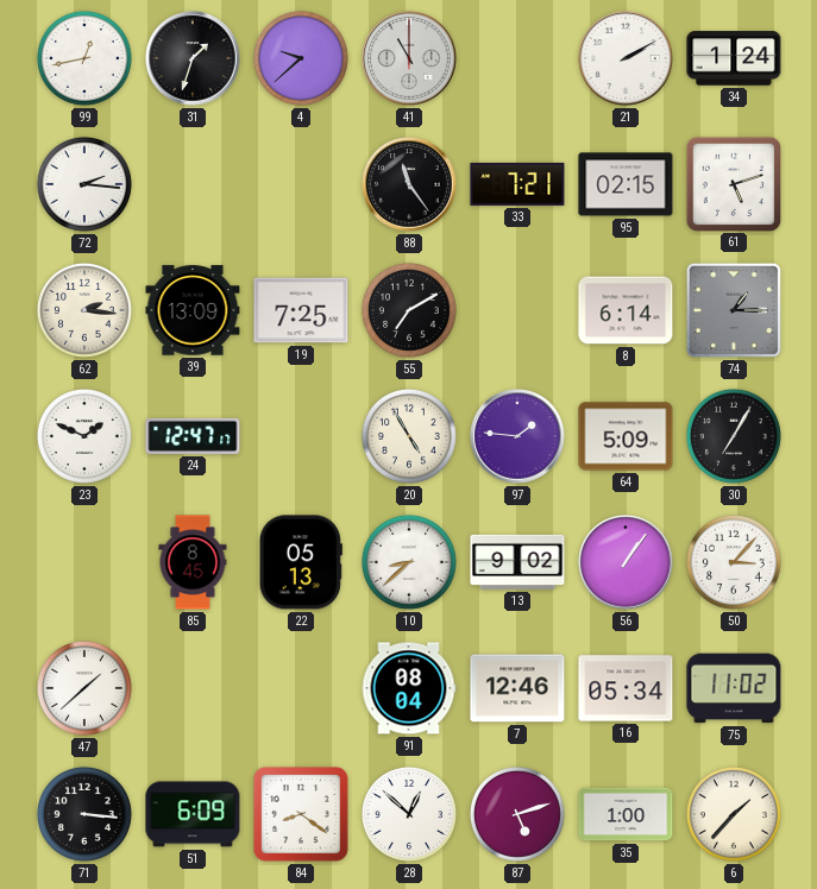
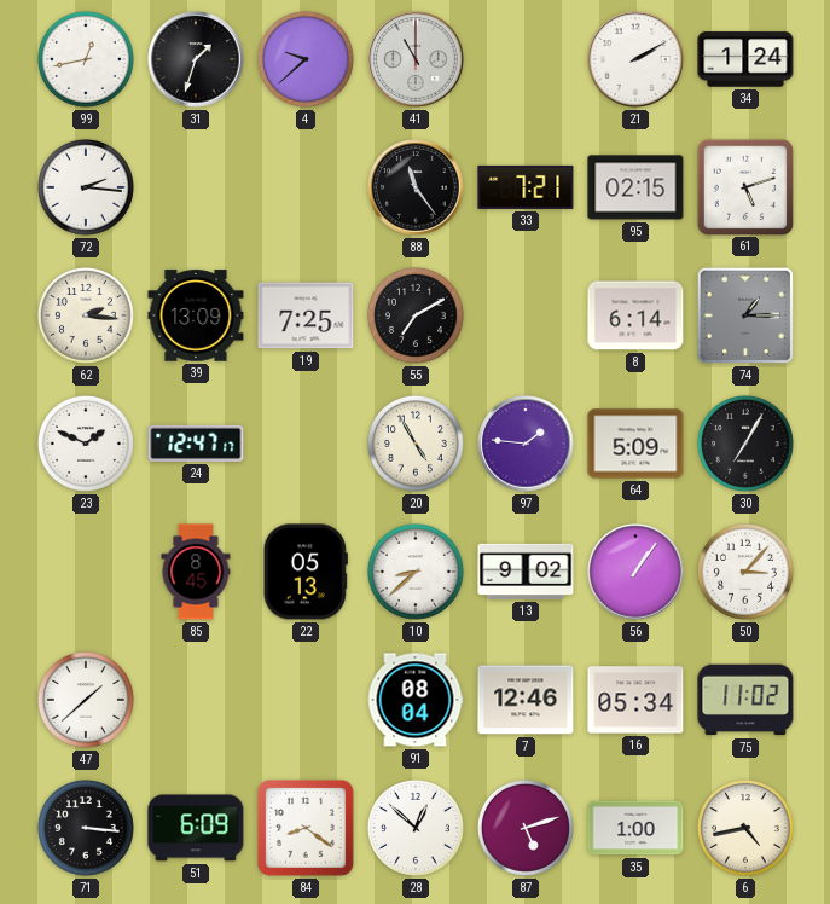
6: 1:37 -> 4:43 (745, 828)
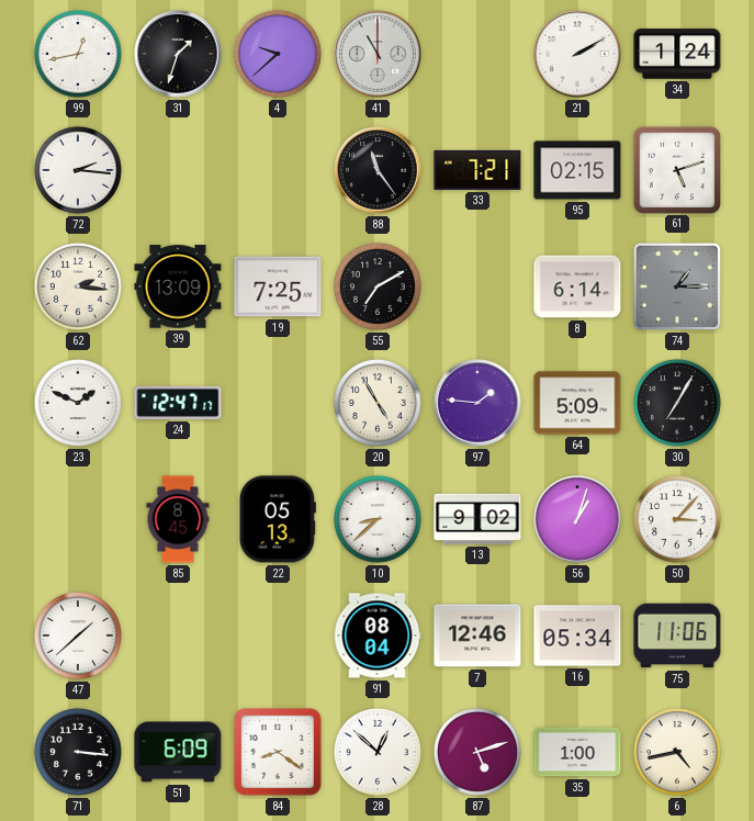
56: 1:06 -> 1:03 (577, 519)
75: 11:02 -> 11:06 (677, 636)
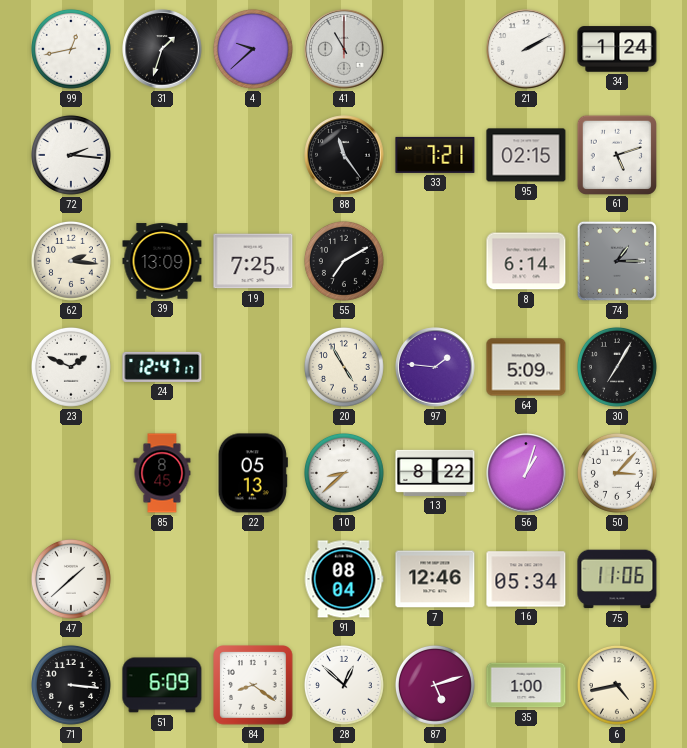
13: 9:02 -> 8:22 (435, 473)
